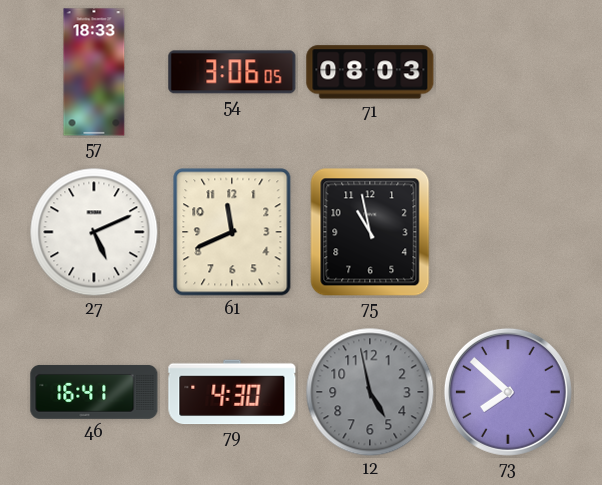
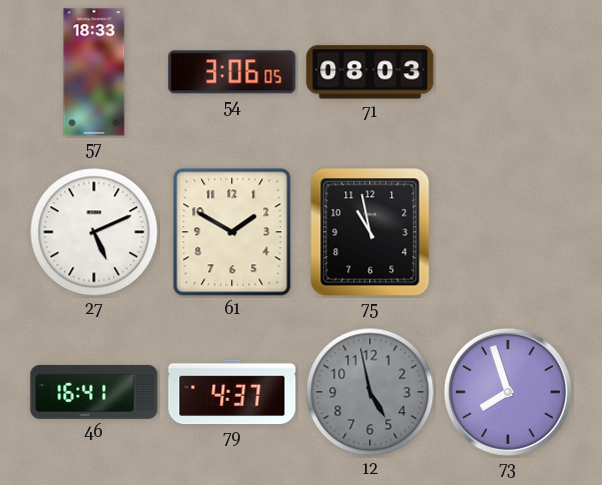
61: 11:41 -> 1:50 (232, 232)
79: 4:30 -> 4:37 (232, 392)
73: 7:52 -> 7:57 (508, 392)
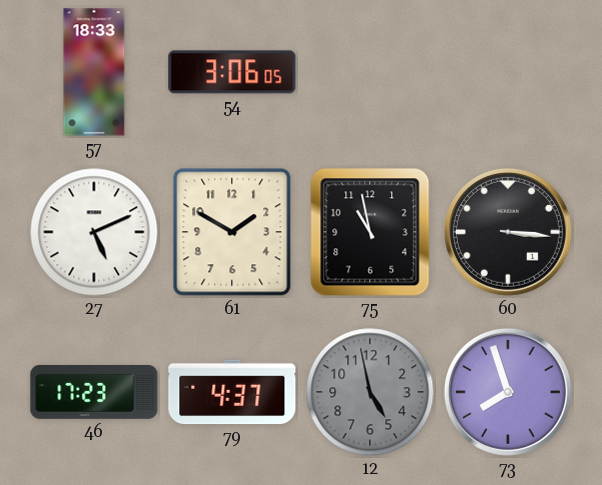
71: 08:03 -> none (370, 72)
60: none -> 3:16 (508, 232)
46: 16:41 -> 17:23 (94, 392)
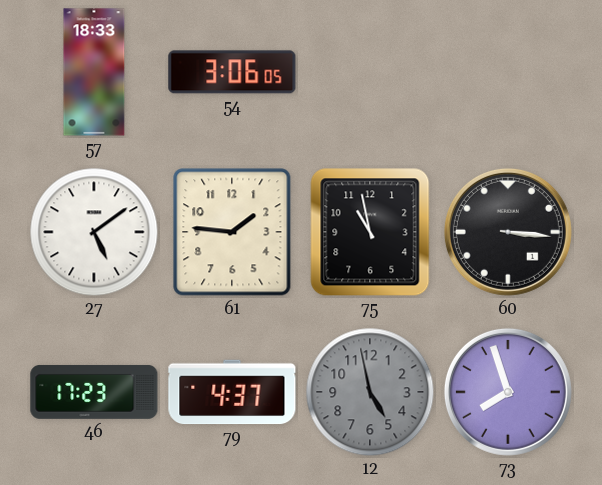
27: 5:11 -> 5:09 (94, 232)
61: 1:50 -> 1:46 (232, 232)
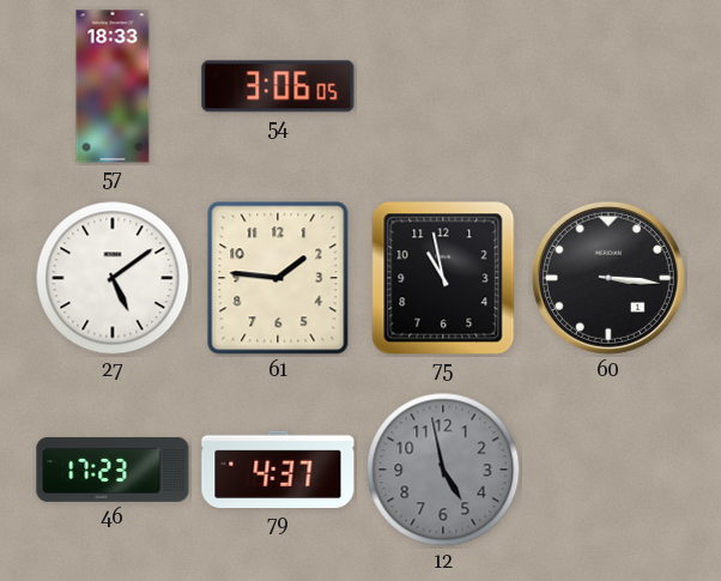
73: 7:57 -> none (508, 392)
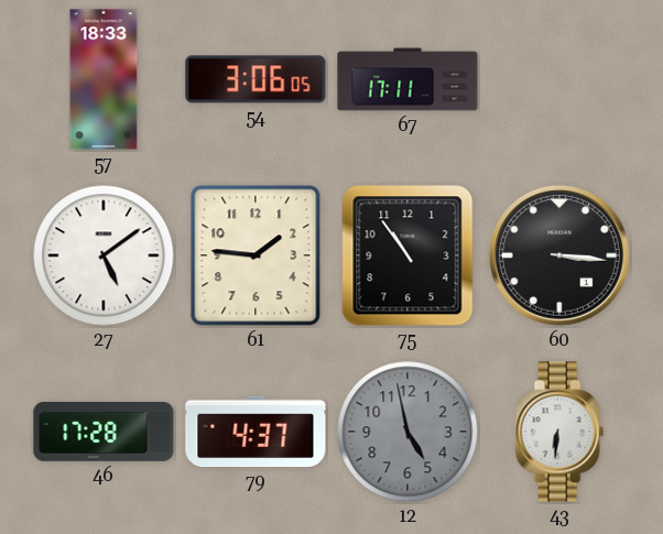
67: none -> 17:11 (407, 79)
75: 10:58 -> 10:54 (407, 255)
46: 17:23 -> 17:28 (104, 432)
43: none -> 6:31 (559, 432)
